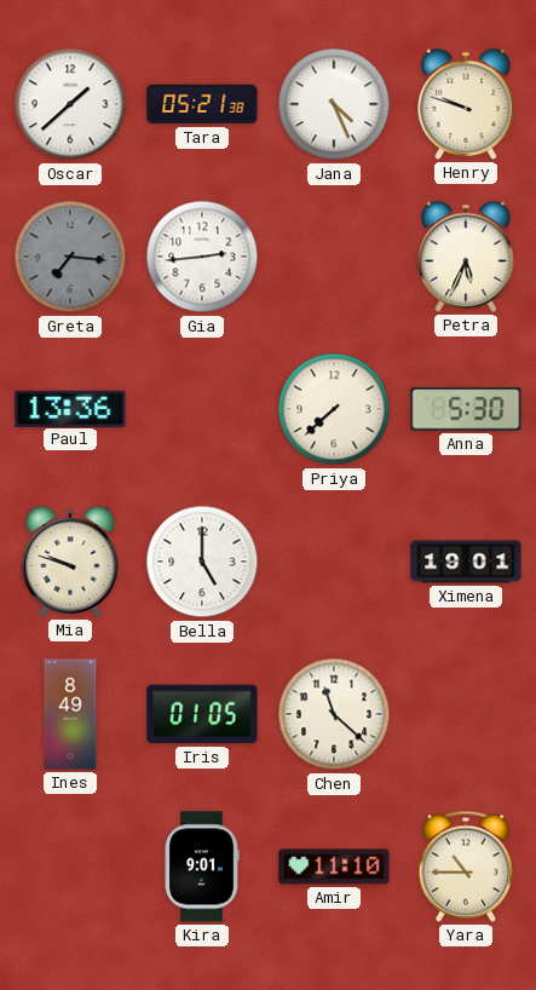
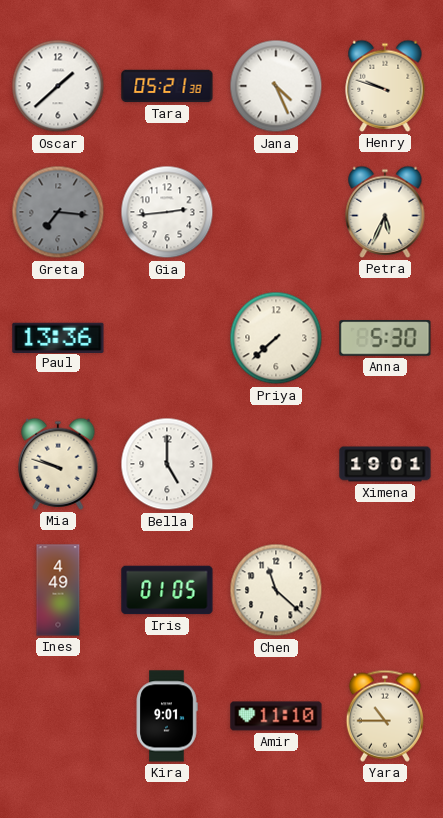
Ines: 8:49 -> 4:49 (58, 590)
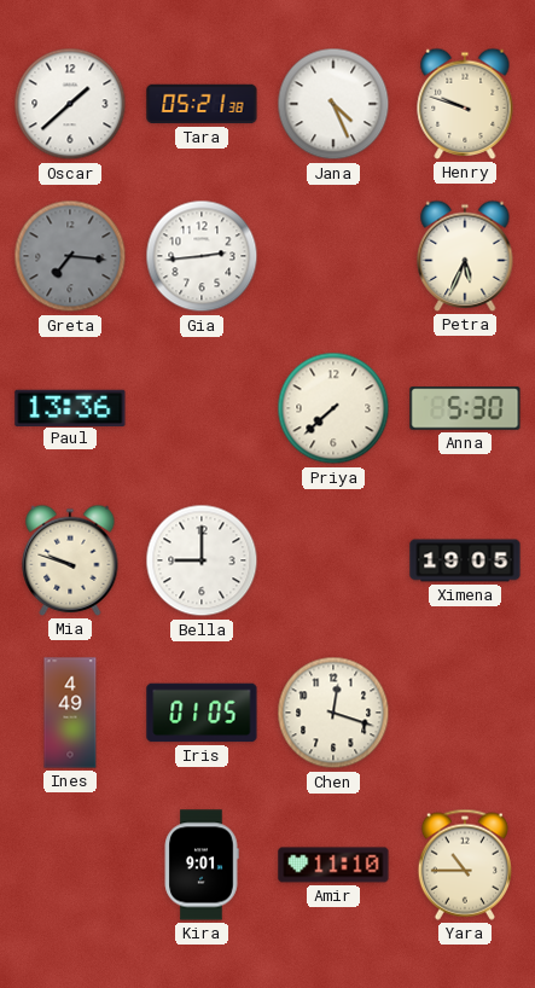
Bella: 5:00 -> 9:00 (202, 560)
Ximena: 19:01 -> 19:05 (465, 560)
Chen: 11:22 -> 12:18 (333, 713)
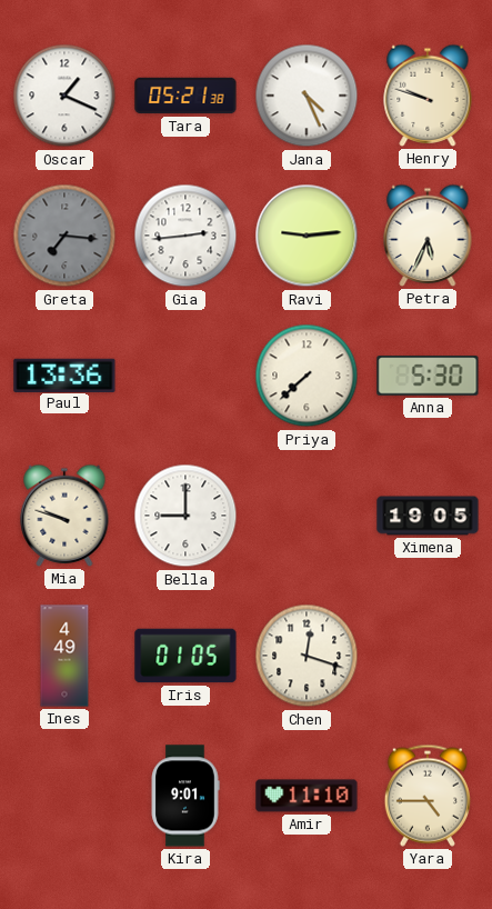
Oscar: 1:38 -> 1:19 (64, 96)
Ravi: none -> 9:14 (307, 236)
Yara: 10:45 -> 4:45 (428, 796)
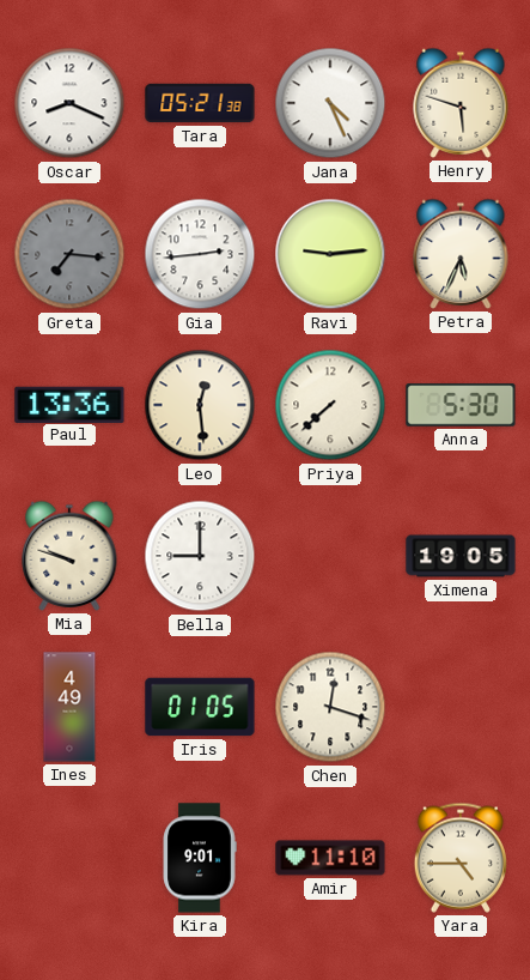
Oscar: 1:19 -> 8:19 (69, 103)
Henry: 9:48 -> 5:48 (461, 103)
Leo: none -> 12:29 (200, 405)
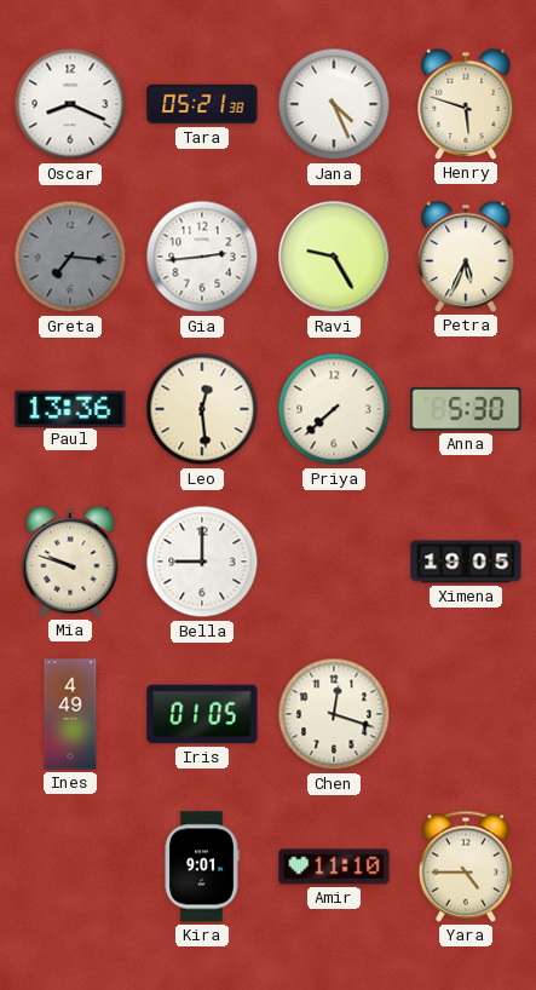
Ravi: 9:14 -> 9:25 (334, 257)
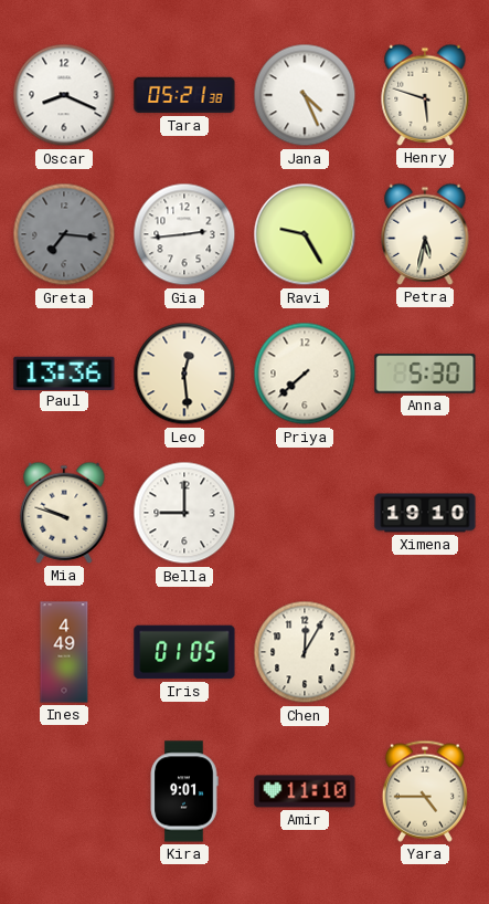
Petra: 5:34 -> 5:32 (425, 234)
Ximena: 19:05 -> 19:10 (425, 513)
Chen: 12:18 -> 12:05 (305, 652)
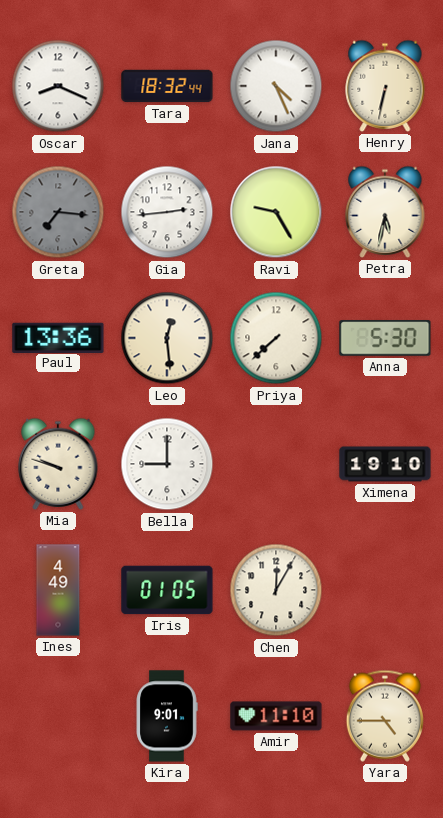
Tara: 05:21 -> 18:32 (167, 86)
Henry: 5:48 -> 6:32 (385, 86)
